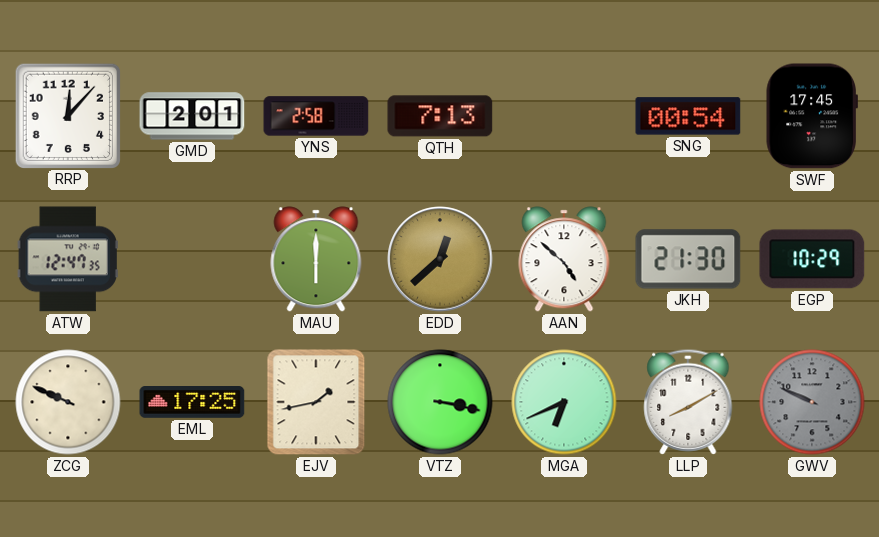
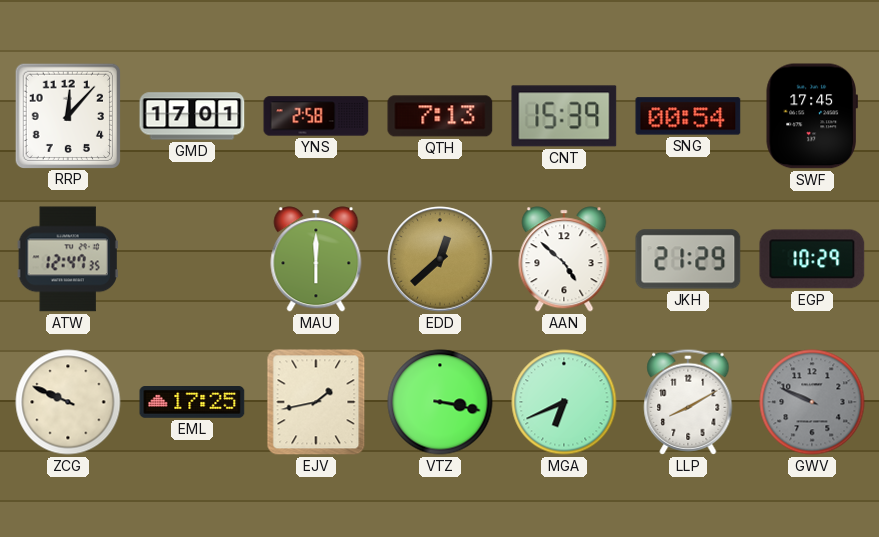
GMD: 2:01 -> 17:01 (192, 116)
CNT: none -> 15:39 (564, 116)
JKH: 21:30 -> 21:29 (688, 259)
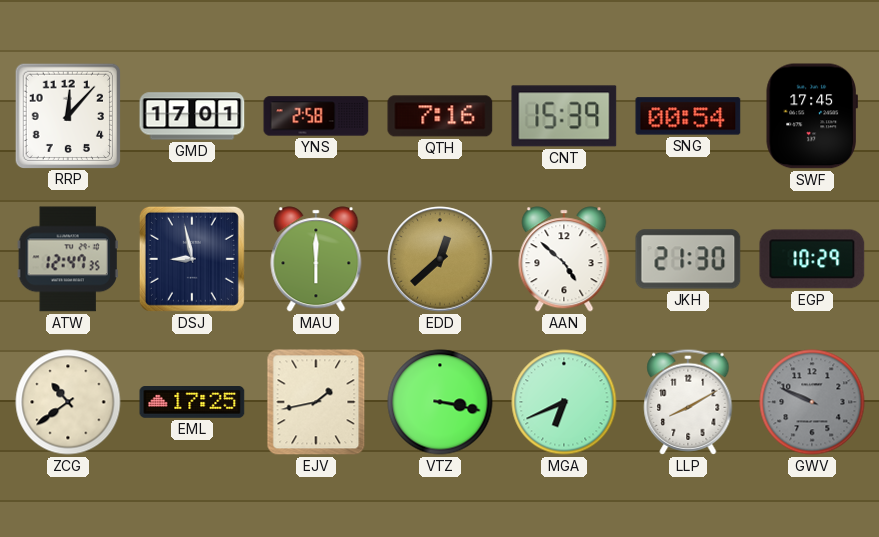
QTH: 7:13 -> 7:16 (440, 116)
DSJ: none -> 8:58 (192, 259)
JKH: 21:29 -> 21:30 (688, 259)
ZCG: 9:49 -> 10:39 (68, 402)
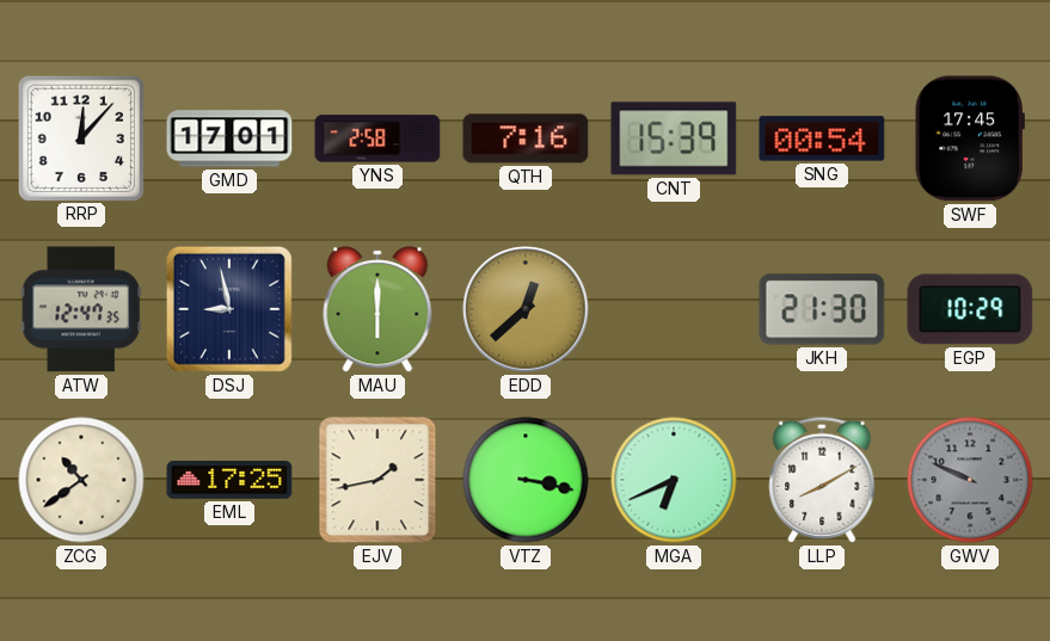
AAN: 4:52 -> none (564, 259)
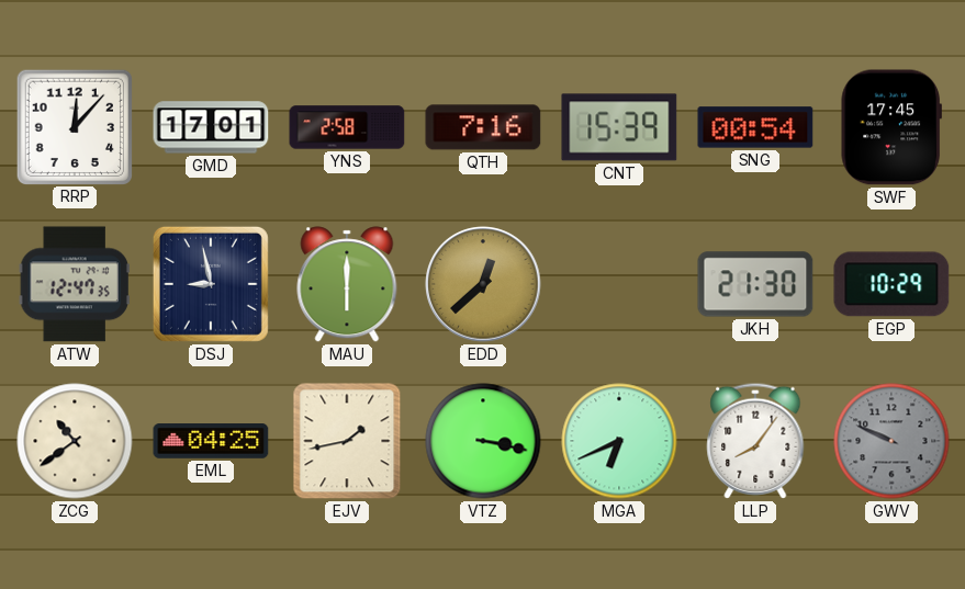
EML: 17:25 -> 04:25 (211, 442)
LLP: 8:10 -> 8:06 (755, 441)
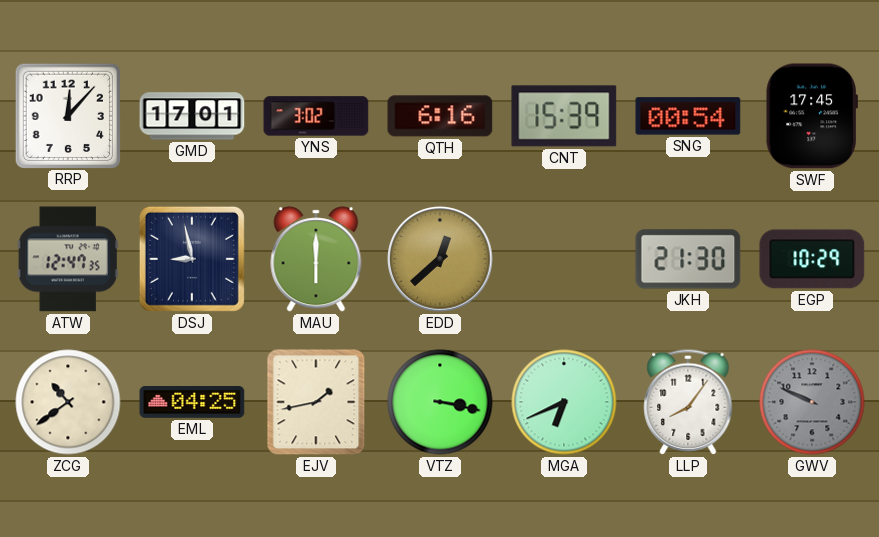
YNS: 2:58 -> 3:02 (316, 116)
QTH: 7:16 -> 6:16 (440, 116)
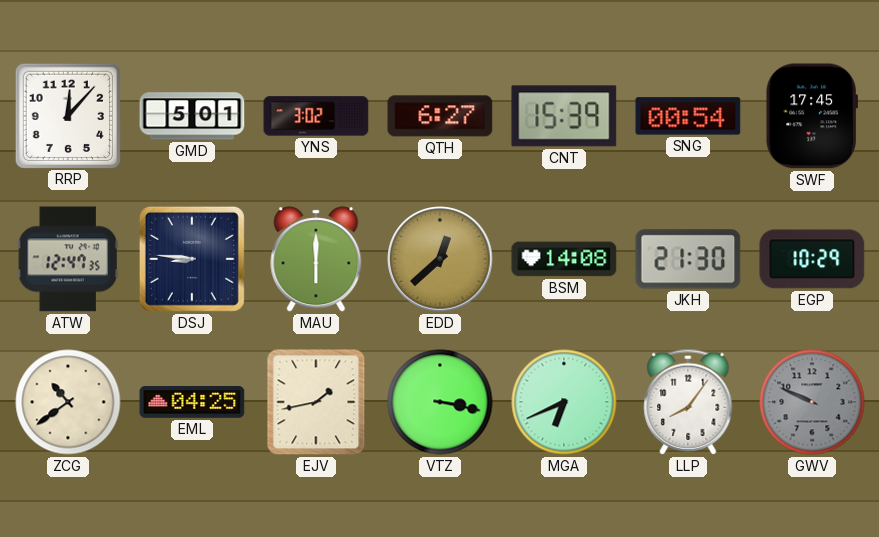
GMD: 17:01 -> 5:01 (192, 116)
QTH: 6:16 -> 6:27 (440, 116)
DSJ: 8:58 -> 8:46 (192, 259)
BSM: none -> 14:08 (564, 259)
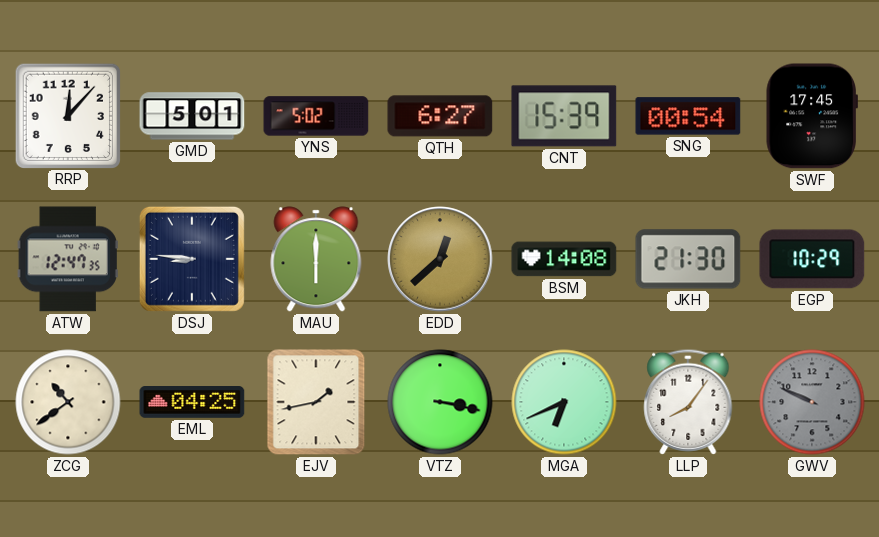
YNS: 3:02 -> 5:02 (316, 116)
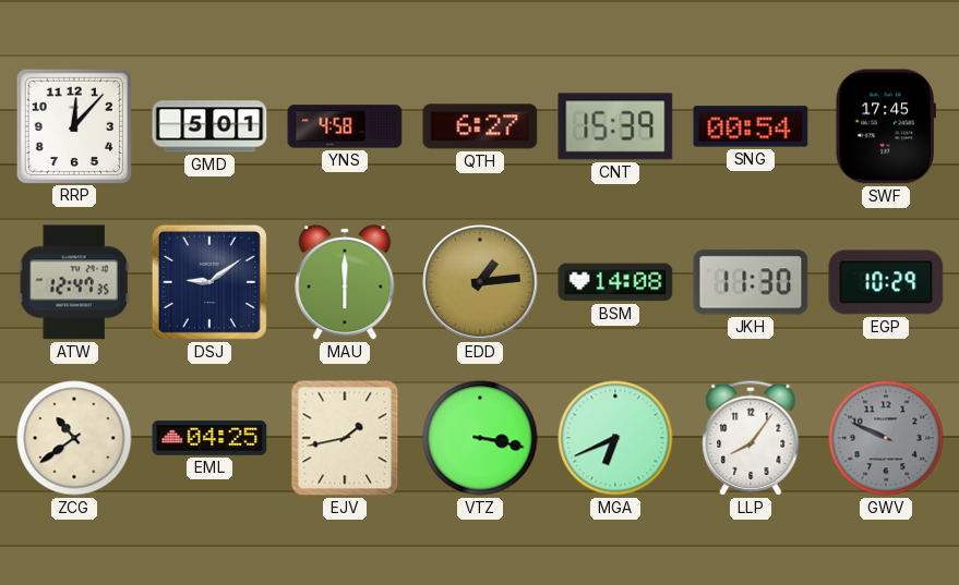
YNS: 5:02 -> 4:58 (345, 126)
DSJ: 8:46 -> 9:09 (209, 282)
EDD: 12:38 -> 1:14 (480, 282)
JKH: 21:30 -> 11:30 (751, 282)
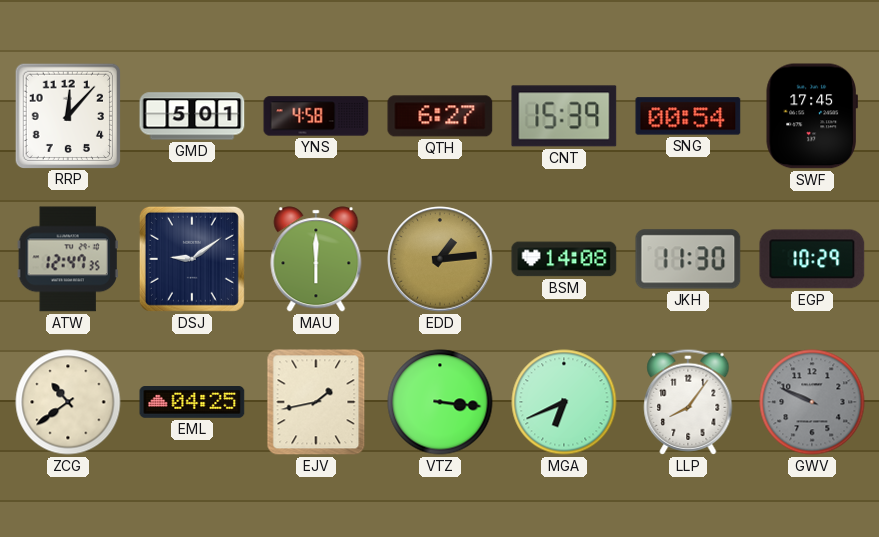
VTZ: 3:17 -> 3:16 (440, 402)
